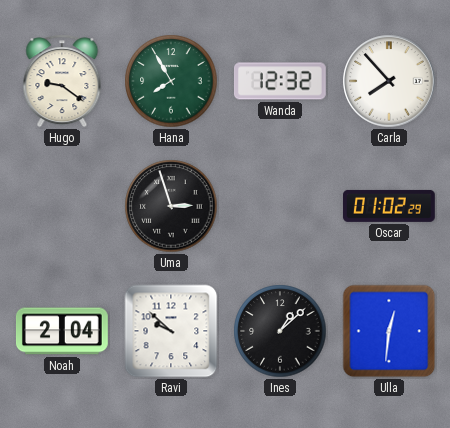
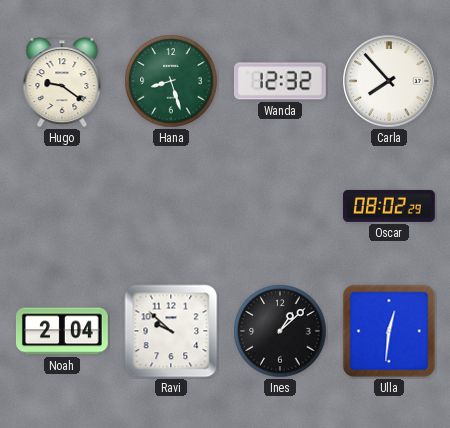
Hana: 7:55 -> 8:27 (171, 81)
Uma: 2:57 -> none (171, 206)
Oscar: 01:02 -> 08:02 (390, 206)
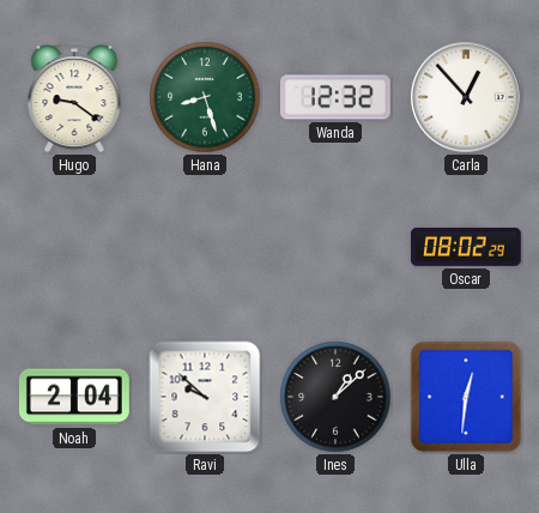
Carla: 7:53 -> 12:53 (466, 97)
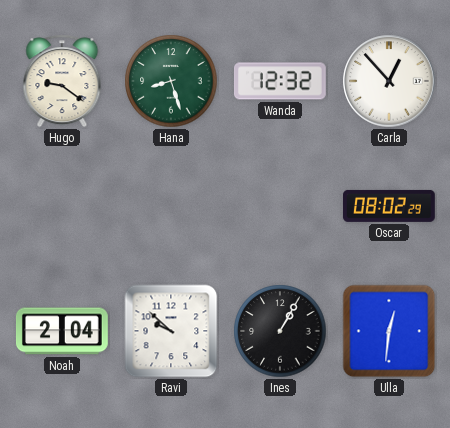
Ines: 1:08 -> 1:05 (280, 331)
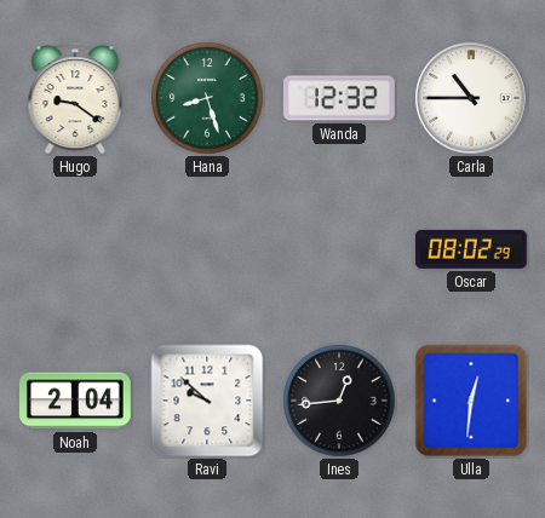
Carla: 12:53 -> 10:45 (471, 98)
Ines: 1:05 -> 12:44 (339, 401)
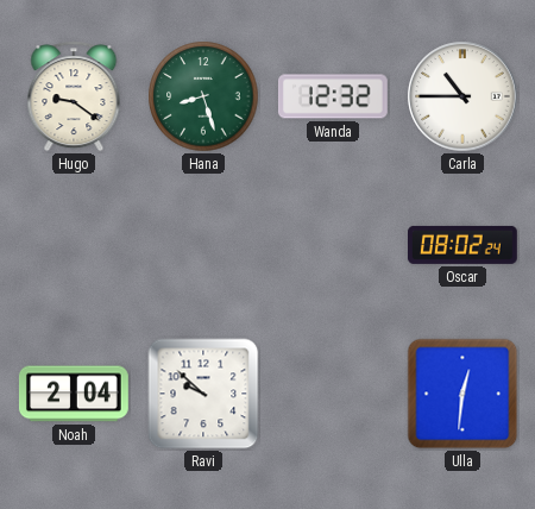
Oscar: 08:02:29 -> 08:02:24 (464, 245)
Ines: 12:44 -> none (339, 401)
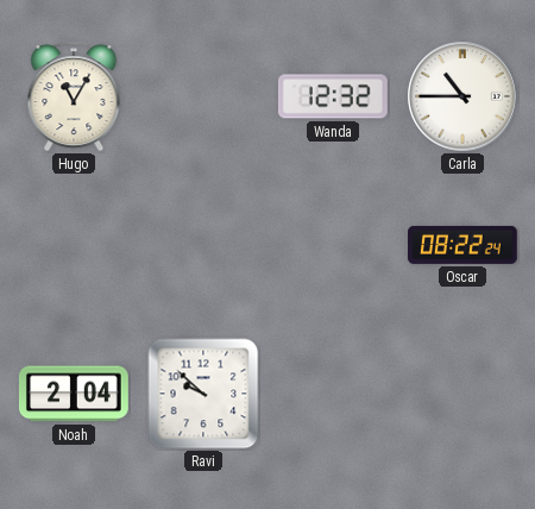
Hugo: 9:21 -> 11:05 (74, 96)
Hana: 8:27 -> none (203, 96)
Oscar: 08:02 -> 08:22 (464, 245)
Ulla: 12:31 -> none (462, 394)
